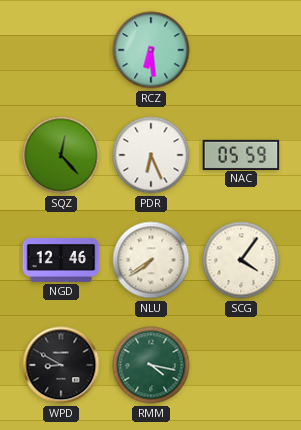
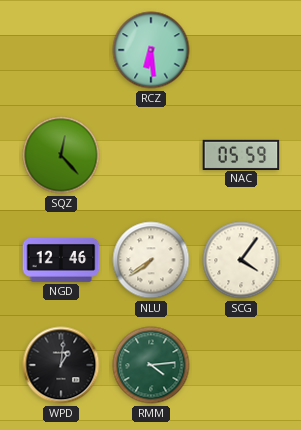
PDR: 6:26 -> none (151, 155)
WPD: 8:50 -> 1:01 (61, 365)
RMM: 4:17 -> 4:14 (151, 365)
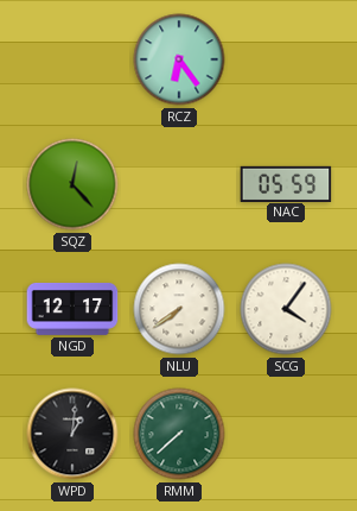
RCZ: 6:29 -> 6:24 (179, 59)
NGD: 12:46 -> 12:17 (72, 309)
RMM: 4:14 -> 7:38 (179, 434)
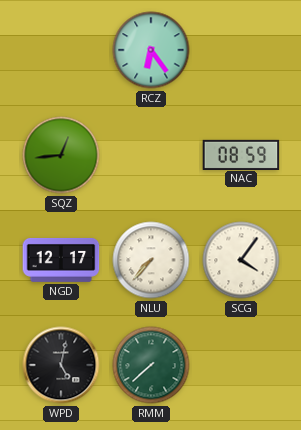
SQZ: 12:23 -> 12:44 (61, 155)
NAC: 05:59 -> 08:59 (241, 154)
NLU: 7:39 -> 7:37 (151, 260)
WPD: 1:01 -> 5:02 (61, 365)
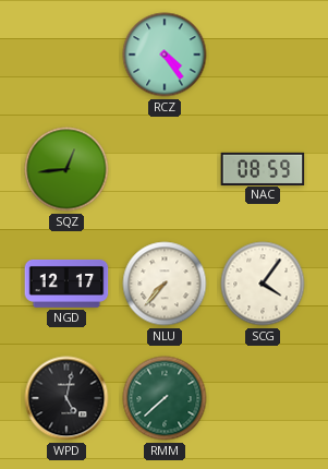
RCZ: 6:24 -> 4:24 (165, 55)
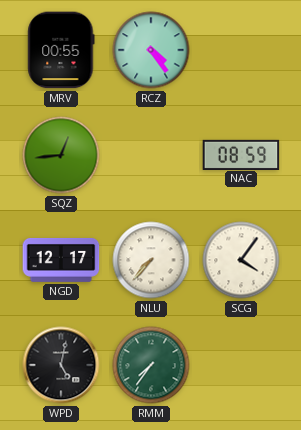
MRV: none -> 00:55 (61, 50)
RMM: 7:38 -> 7:36 (151, 365)
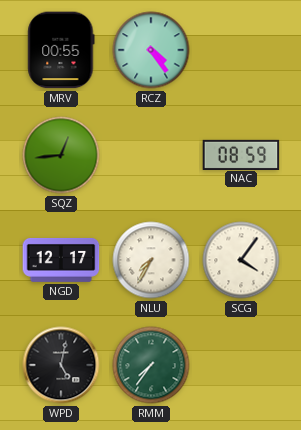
NLU: 7:37 -> 7:35 (151, 260)
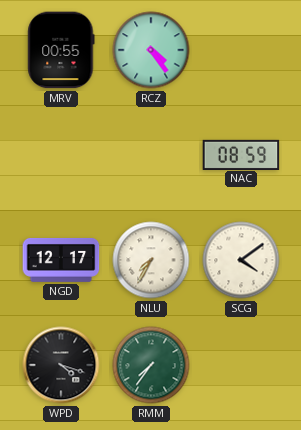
SQZ: 12:44 -> none (61, 155)
SCG: 4:06 -> 4:09 (241, 260)
WPD: 5:02 -> 4:18 (61, 365)
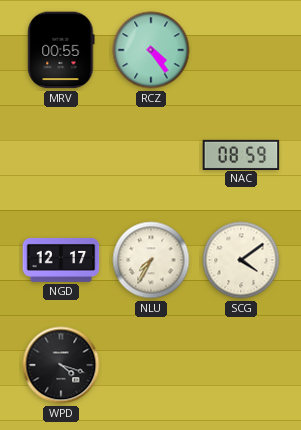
RMM: 7:36 -> none (151, 365)
